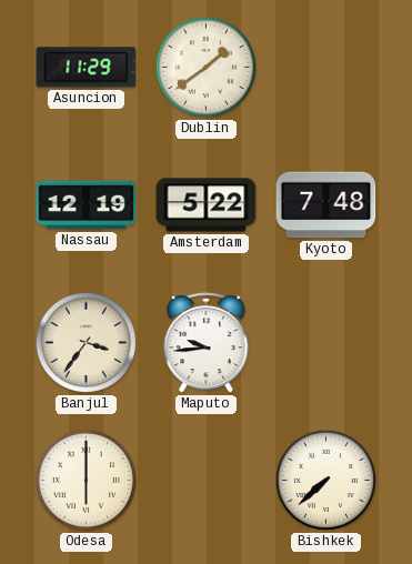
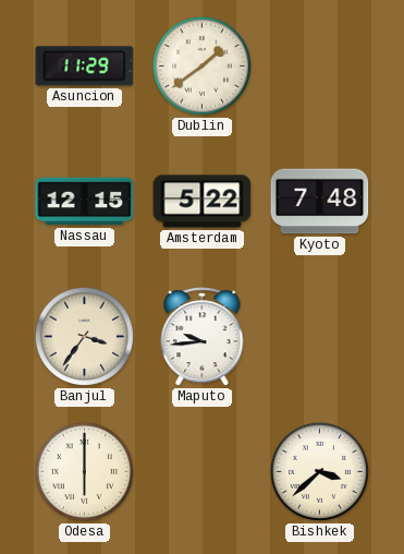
Nassau: 12:19 -> 12:15 (85, 202)
Bishkek: 7:38 -> 3:38 (319, 471)
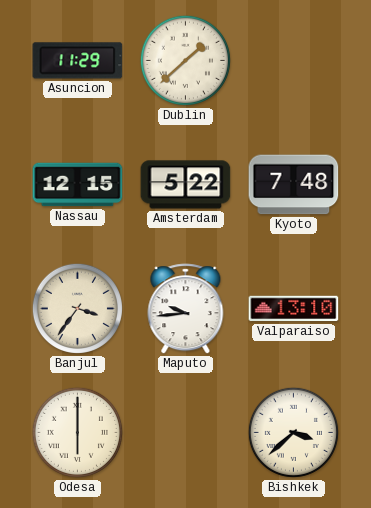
Dublin: 1:39 -> 1:38 (185, 60)
Valparaiso: none -> 13:10 (294, 309)
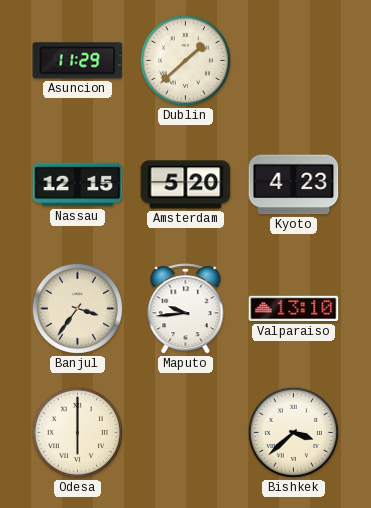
Amsterdam: 5:22 -> 5:20 (186, 185)
Kyoto: 7:48 -> 4:23 (294, 185)
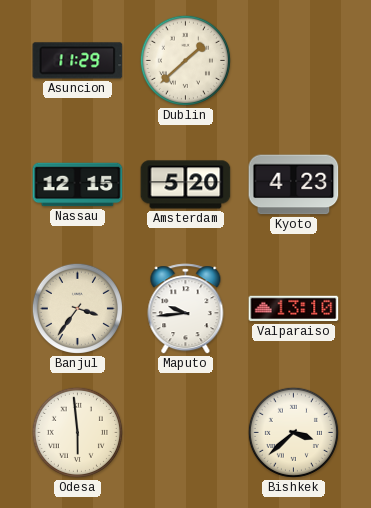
Odesa: 6:00 -> 5:59 (77, 432)
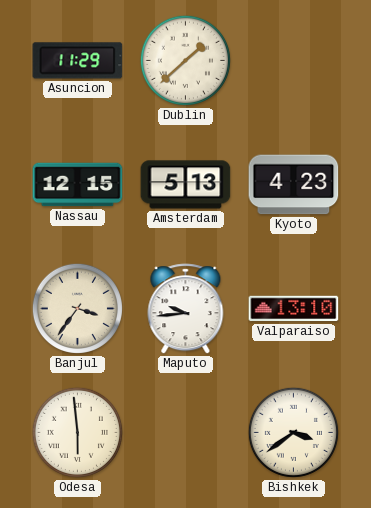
Amsterdam: 5:20 -> 5:13 (186, 185)
Bishkek: 3:38 -> 3:39 (293, 432)
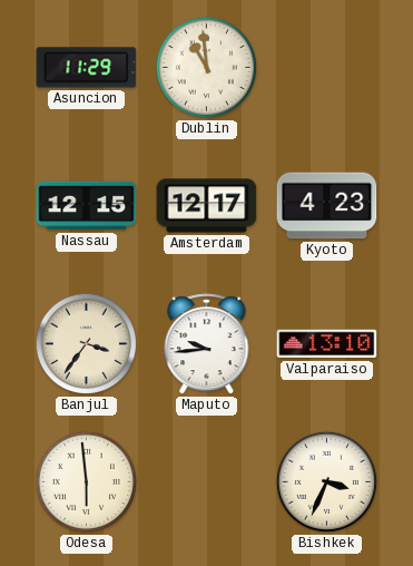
Dublin: 1:38 -> 10:59 (206, 67)
Amsterdam: 5:13 -> 12:17 (207, 206)
Bishkek: 3:39 -> 3:34 (326, 481)
